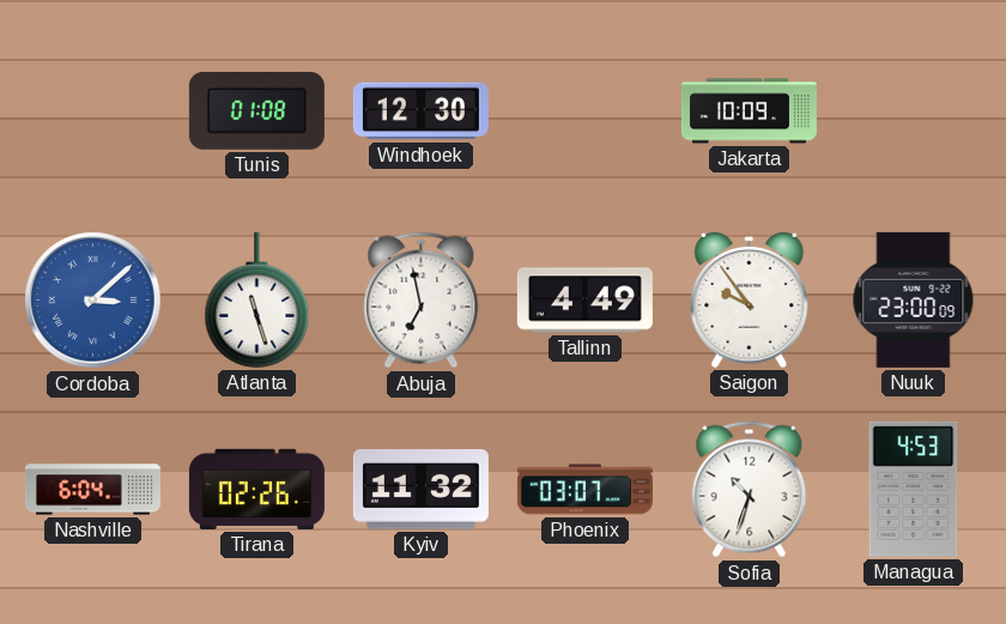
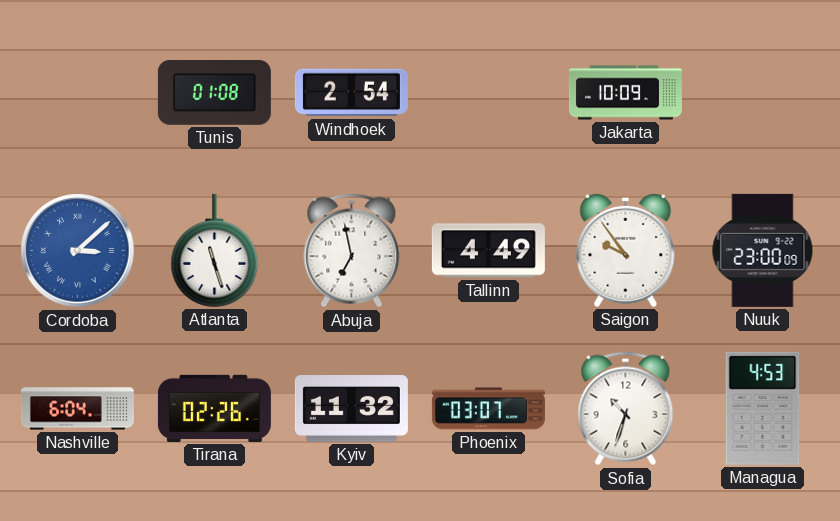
Windhoek: 12:30 -> 2:54 (351, 93)
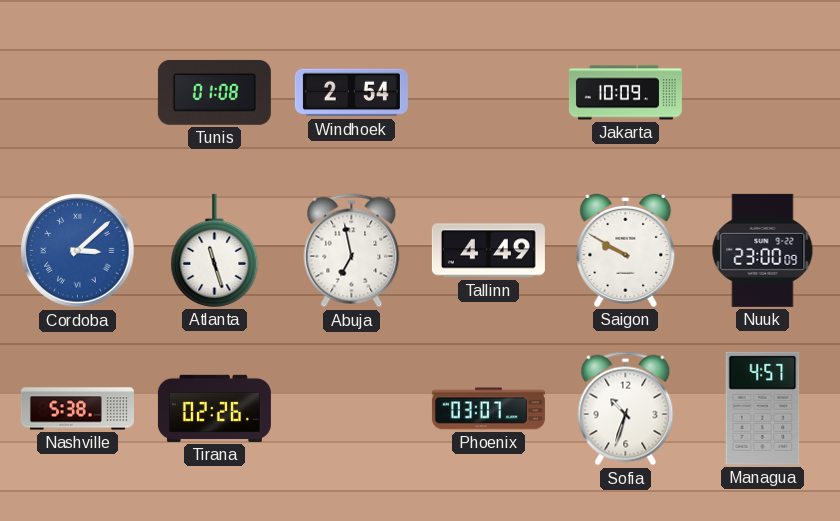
Saigon: 9:54 -> 9:50 (626, 250)
Nashville: 6:04 -> 5:38 (77, 409)
Kyiv: 11:32 -> none (351, 409)
Managua: 4:53 -> 4:57 (763, 408)
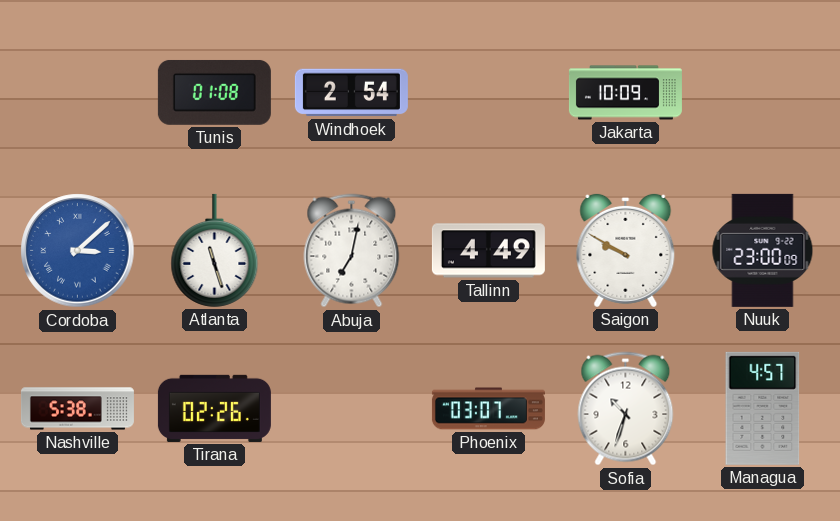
Abuja: 6:58 -> 7:02 (352, 251)
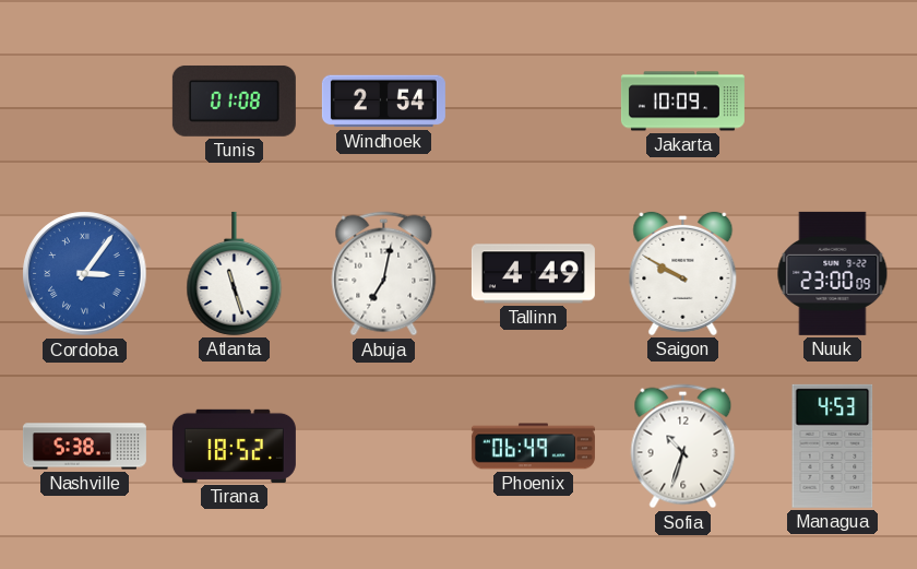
Cordoba: 3:08 -> 3:06 (85, 274)
Tirana: 02:26 -> 18:52 (234, 446)
Phoenix: 03:07 -> 06:49 (533, 447)
Managua: 4:57 -> 4:53 (833, 446)
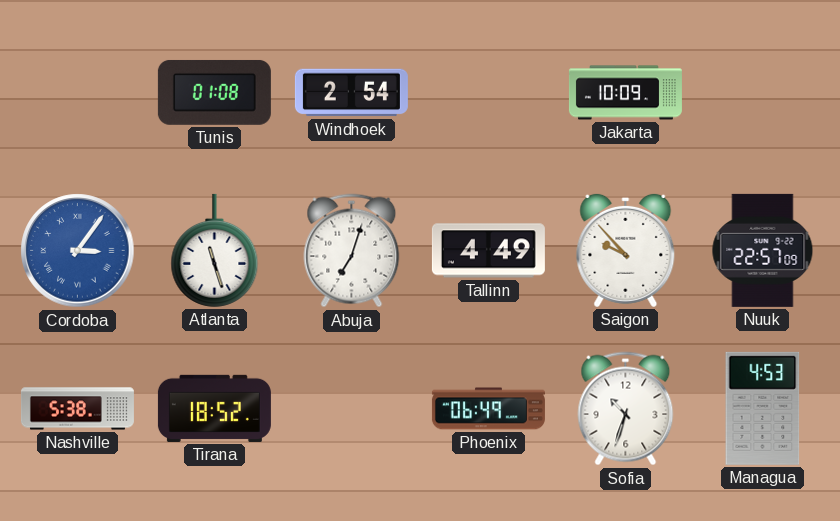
Abuja: 7:02 -> 7:03 (352, 251)
Saigon: 9:50 -> 9:53 (626, 250)
Nuuk: 23:00 -> 22:57 (763, 250)
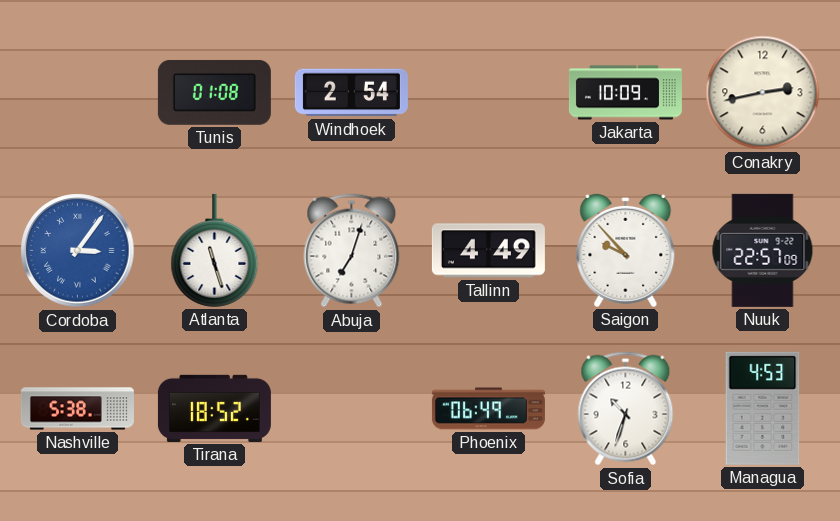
Conakry: none -> 2:43 (763, 93)
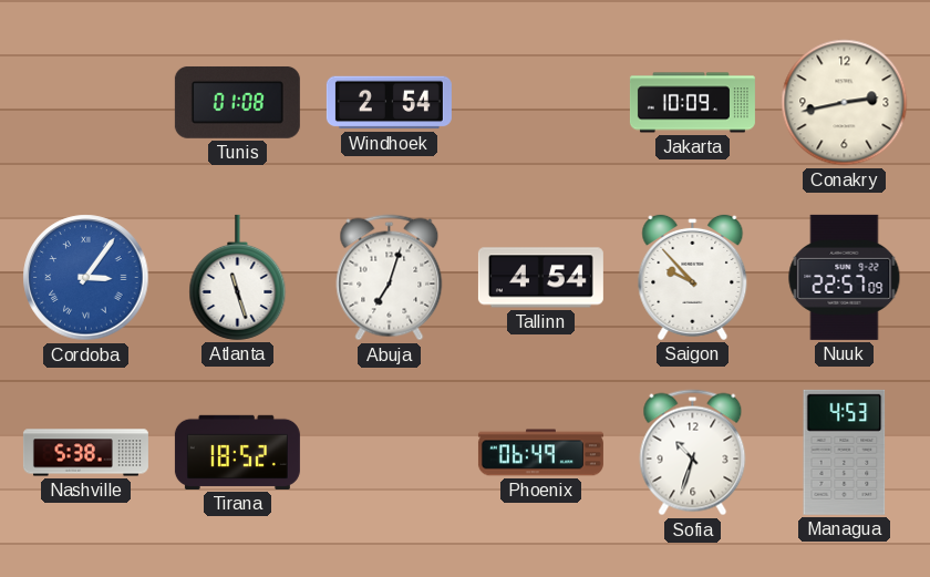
Tallinn: 4:49 -> 4:54 (540, 278)
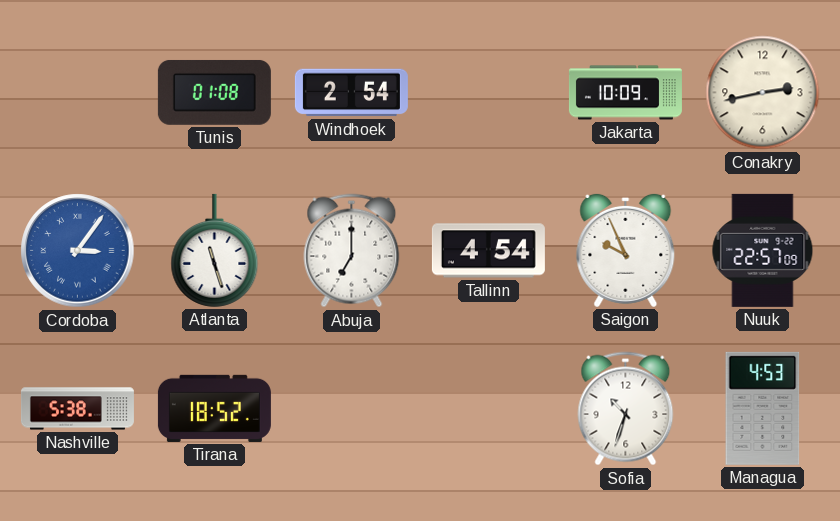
Abuja: 7:03 -> 7:00 (352, 251)
Saigon: 9:53 -> 9:56 (626, 250)
Phoenix: 06:49 -> none (540, 453)
